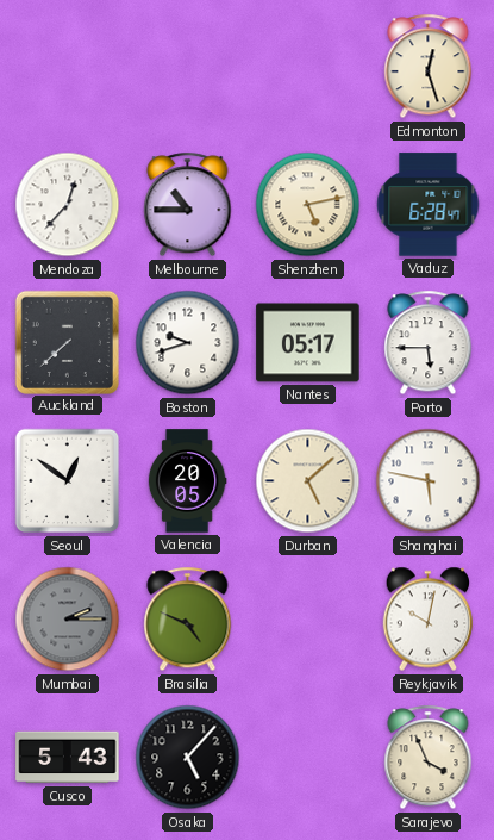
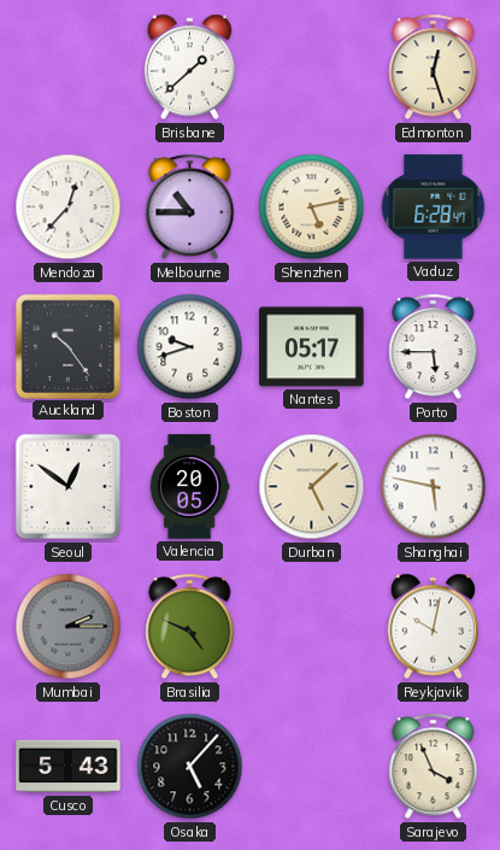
Brisbane: none -> 1:38 (190, 68)
Auckland: 7:38 -> 10:24 (67, 346)
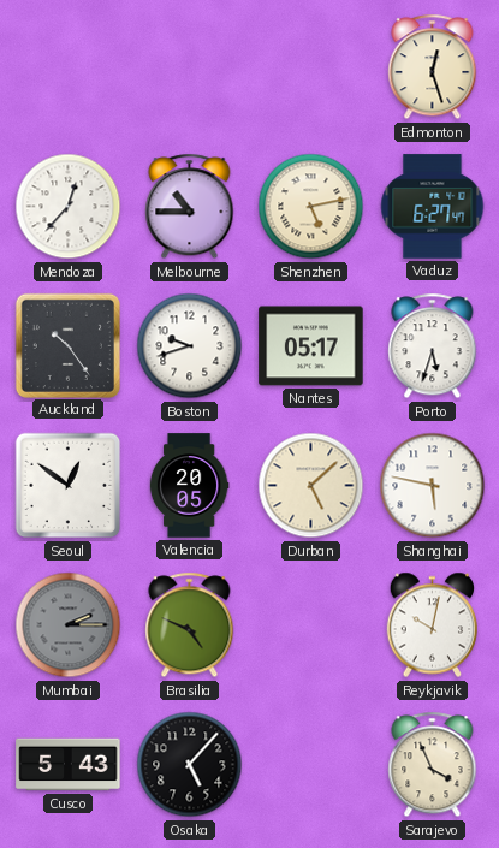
Brisbane: 1:38 -> none (190, 68)
Vaduz: 6:28 -> 6:27 (433, 207)
Porto: 5:45 -> 5:33 (433, 346)
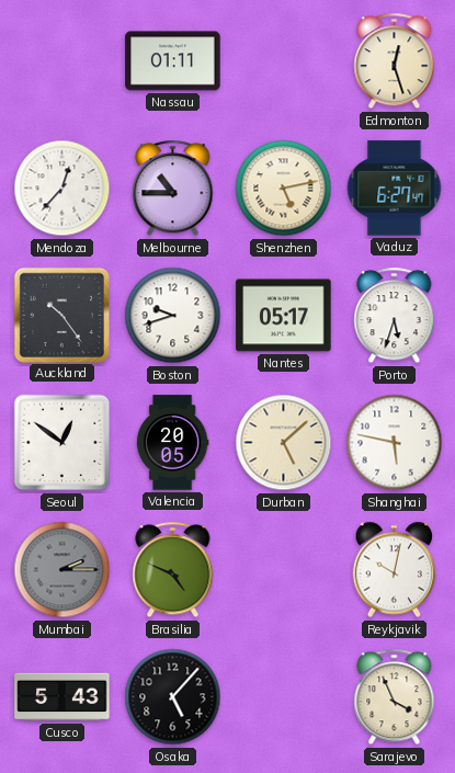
Nassau: none -> 01:11 (173, 61)
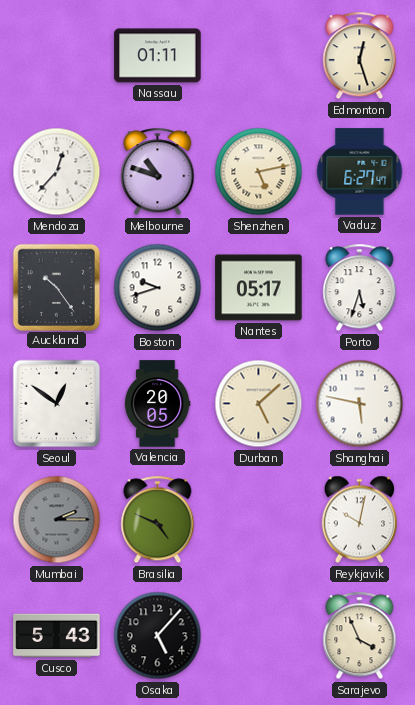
Melbourne: 10:45 -> 10:48 (158, 172)
